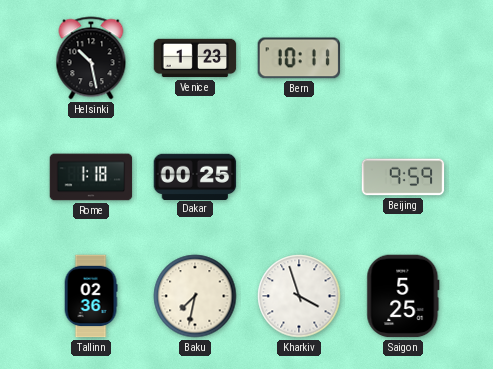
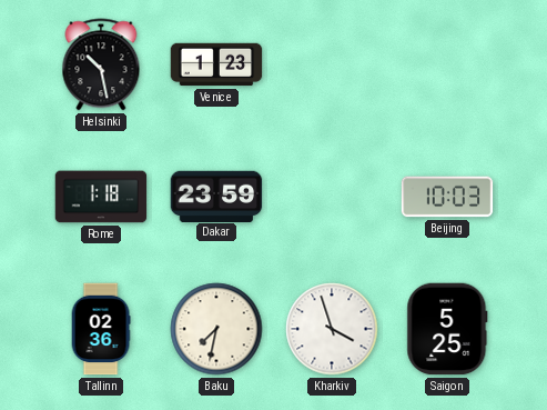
Bern: 10:11 -> none (299, 58)
Dakar: 00:25 -> 23:59 (216, 196)
Beijing: 9:59 -> 10:03 (447, 197)
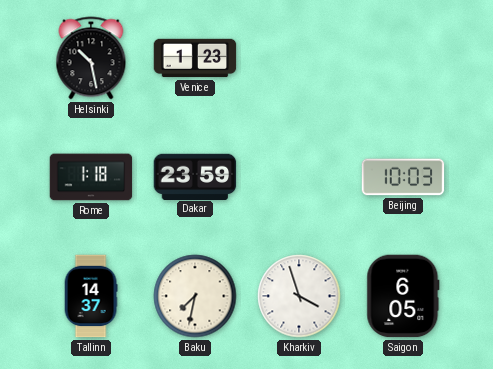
Tallinn: 02:36 -> 14:37 (91, 296)
Saigon: 5:25 -> 6:05 (403, 296)
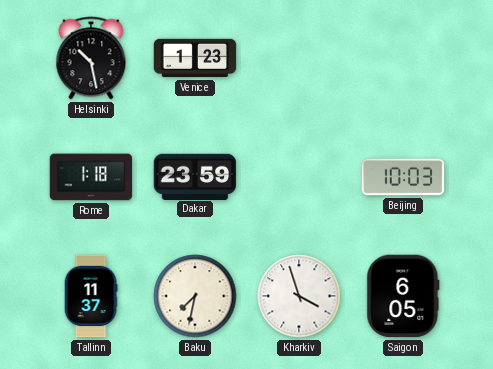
Tallinn: 14:37 -> 11:37 (91, 296)
